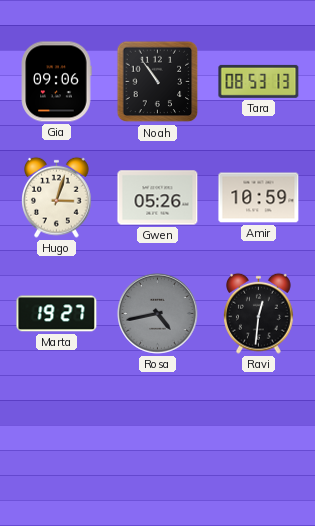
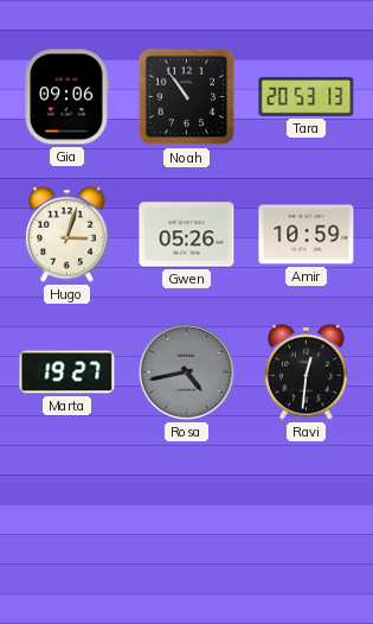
Tara: 08:53 -> 20:53 (307, 96)
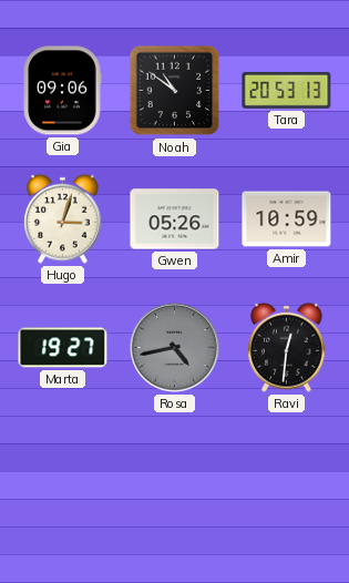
Noah: 10:54 -> 10:51 (175, 91)
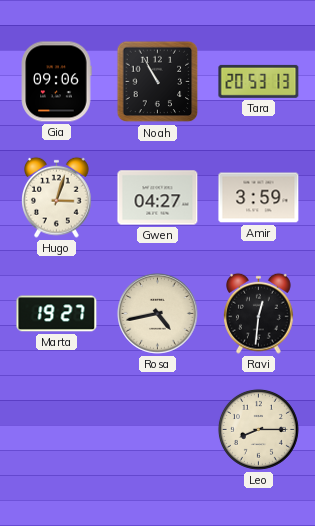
Noah: 10:51 -> 10:55 (158, 82)
Gwen: 05:26 -> 04:27 (158, 198)
Amir: 10:59 -> 3:59 (259, 198)
Rosa dial: grey -> cream (158, 314)
Leo: none -> 8:15 (258, 429)
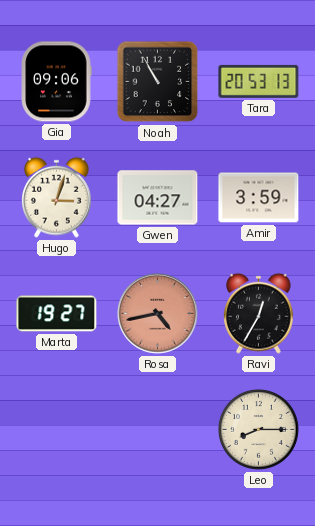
Rosa dial: cream -> salmon (158, 314)
Ravi: 12:31 -> 12:35 (259, 313)
